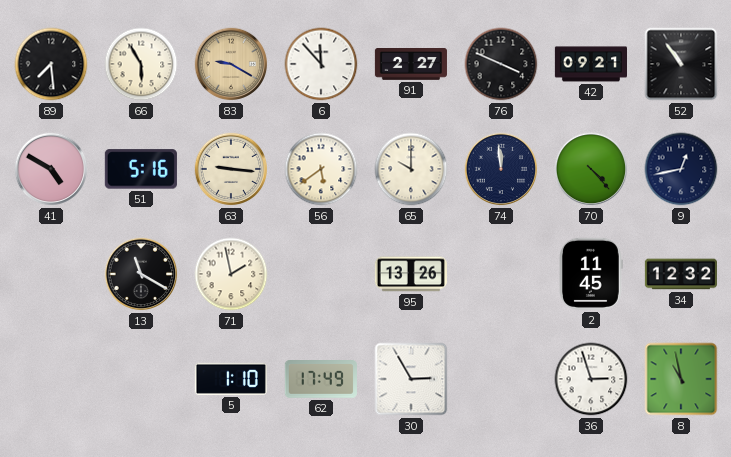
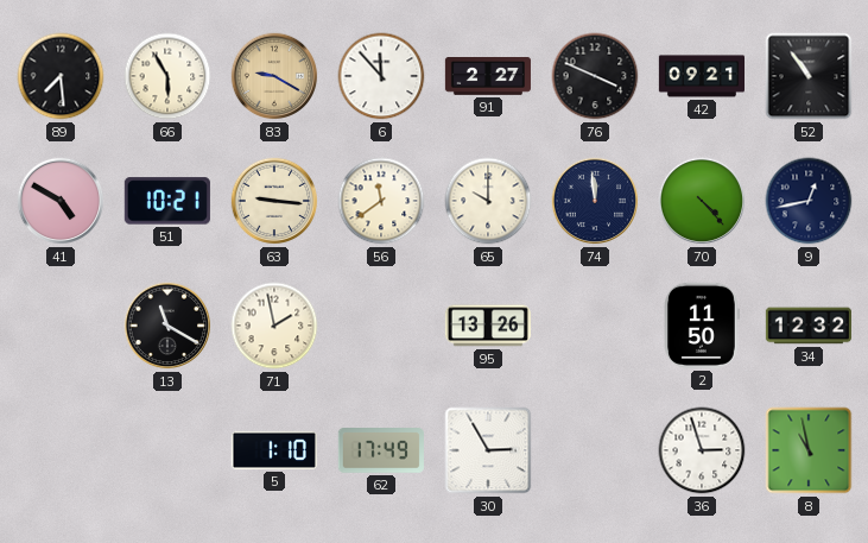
51: 5:16 -> 10:21 (167, 201)
56: 5:39 -> 11:39 (381, 201)
2: 11:45 -> 11:50 (702, 326)
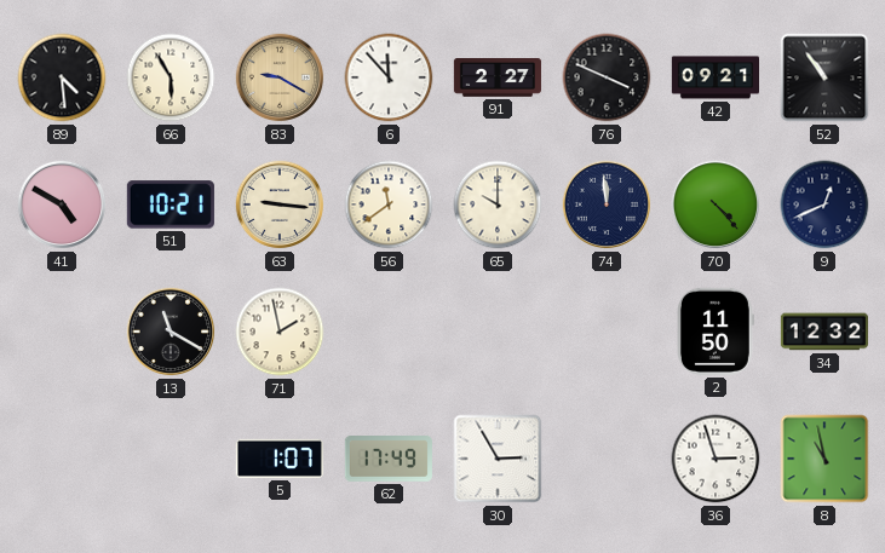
89: 7:29 -> 4:29 (62, 77)
9: 12:43 -> 12:41 (824, 205)
95: 13:26 -> none (488, 326)
5: 1:10 -> 1:07 (280, 459)
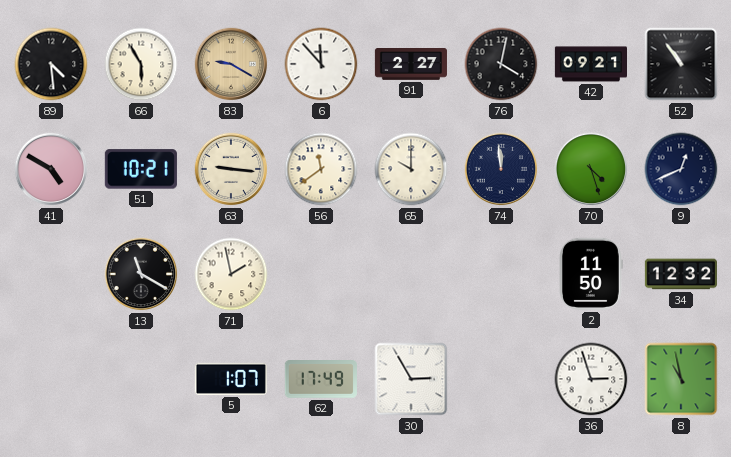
76: 3:49 -> 4:02 (501, 64)
70: 4:23 -> 4:27 (591, 169)
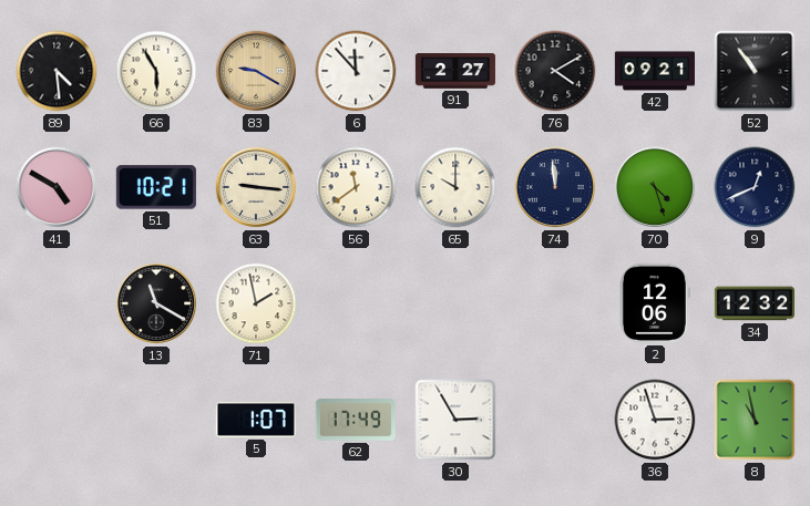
76: 4:02 -> 4:10 (555, 71)
2: 11:50 -> 12:06 (655, 303)
